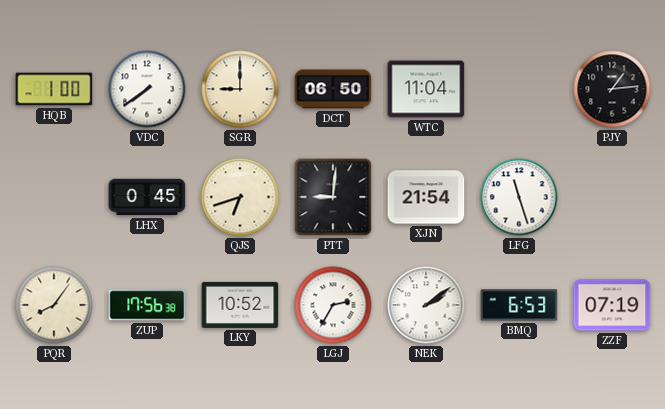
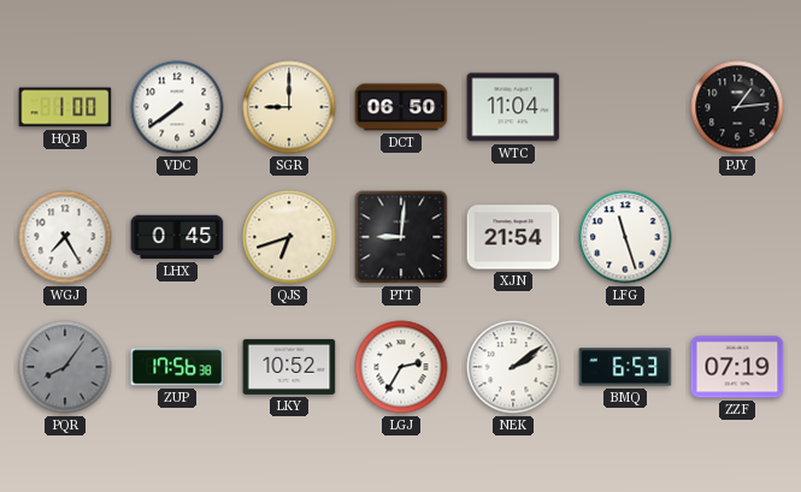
WGJ: none -> 7:25 (65, 237)
PQR dial: cream -> grey (65, 367)
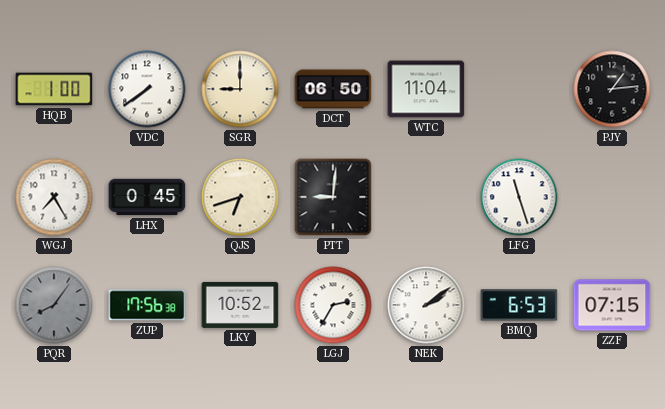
XJN: 21:54 -> none (513, 237)
ZZF: 07:19 -> 07:15 (612, 305)
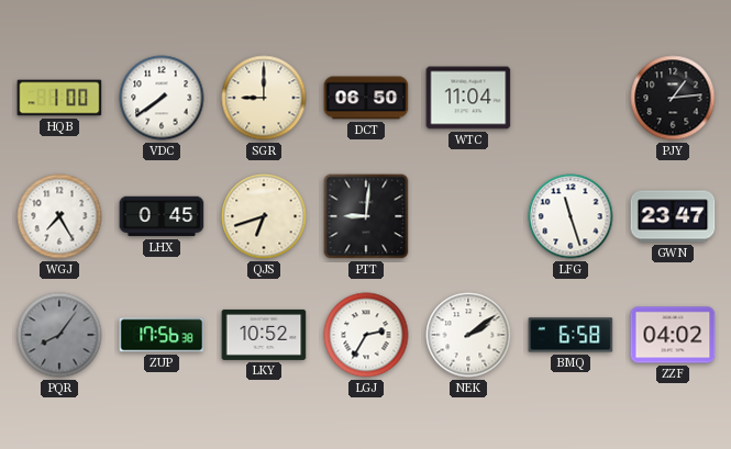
GWN: none -> 23:47 (673, 216)
BMQ: 6:53 -> 6:58 (571, 335)
ZZF: 07:15 -> 04:02 (673, 335)
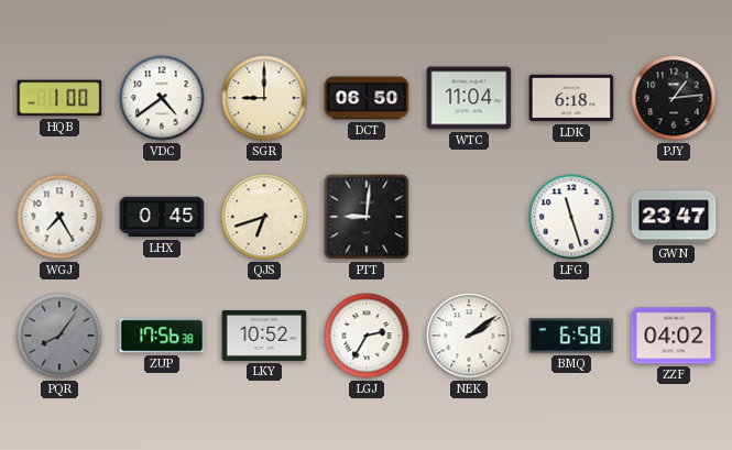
VDC: 7:39 -> 4:39 (162, 98)
LDK: none -> 6:18 (571, 98)
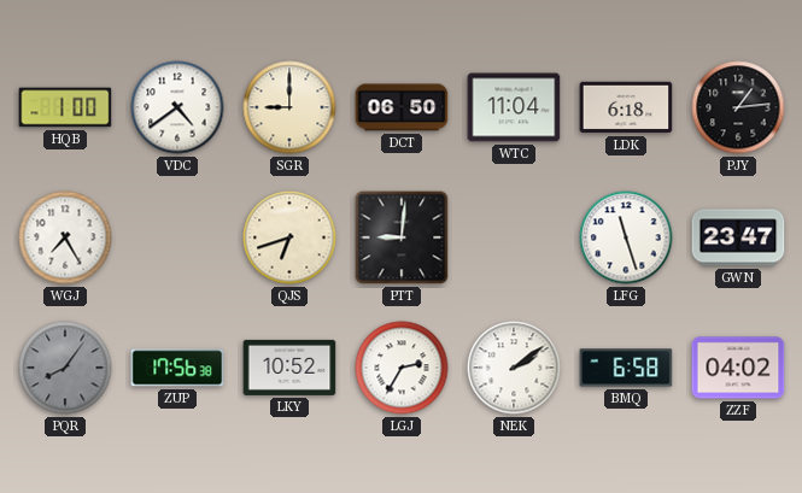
LHX: 0:45 -> none (162, 217)
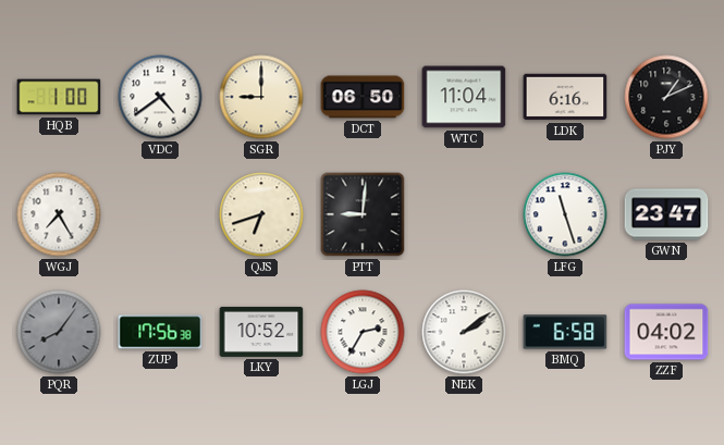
LDK: 6:18 -> 6:16 (565, 97)
PJY: 1:14 -> 1:11 (666, 97)
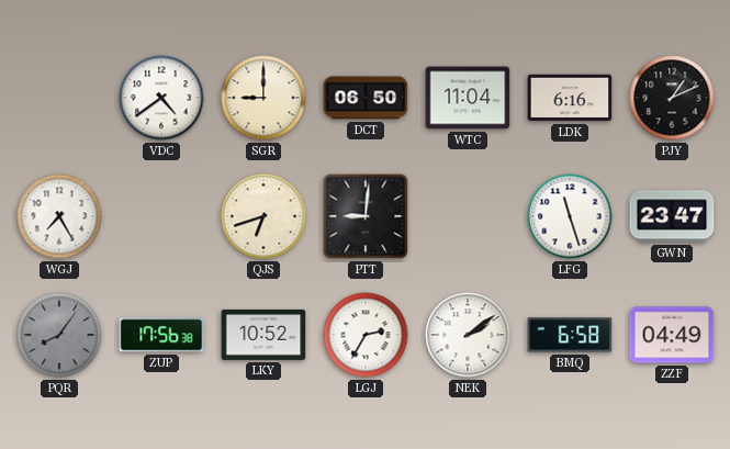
HQB: 1:00 -> none (59, 97)
ZZF: 04:02 -> 04:49 (672, 335)
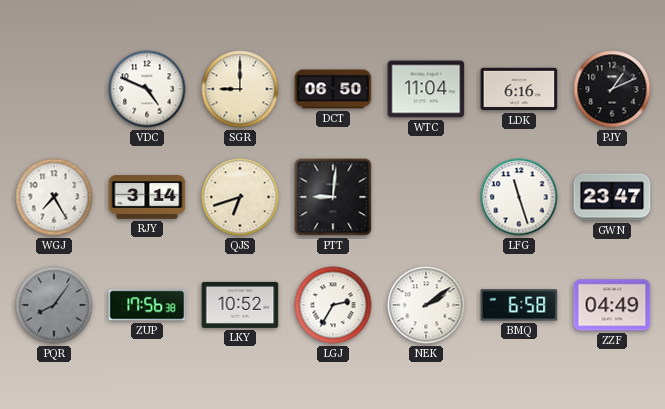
VDC: 4:39 -> 4:49 (147, 89)
RJY: none -> 3:14 (147, 197)
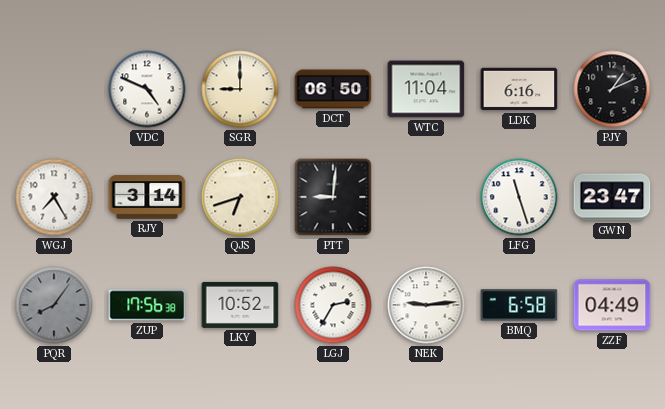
NEK: 2:09 -> 9:14 (426, 305)
